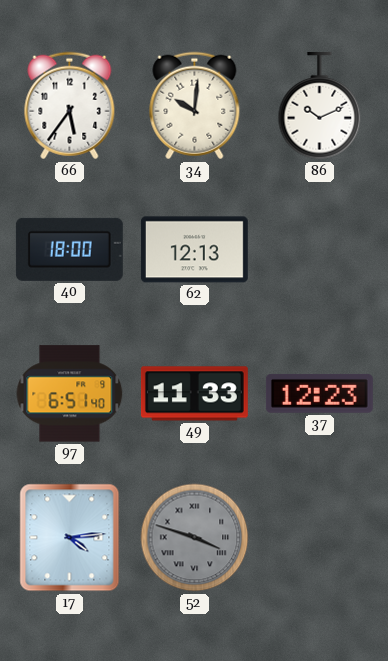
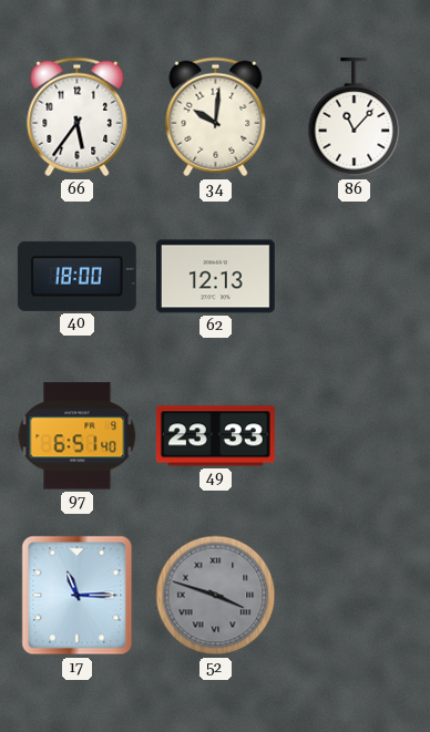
86: 10:11 -> 11:07 (355, 117)
49: 11:33 -> 23:33 (215, 436)
37: 12:23 -> none (319, 393)
17: 4:14 -> 11:15 (78, 596)
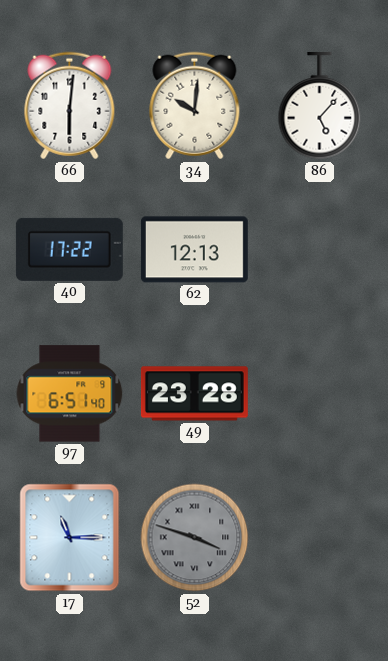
66: 5:36 -> 6:01 (70, 106)
86: 11:07 -> 5:07 (320, 106)
40: 18:00 -> 17:22 (69, 249)
49: 23:33 -> 23:28 (194, 394)
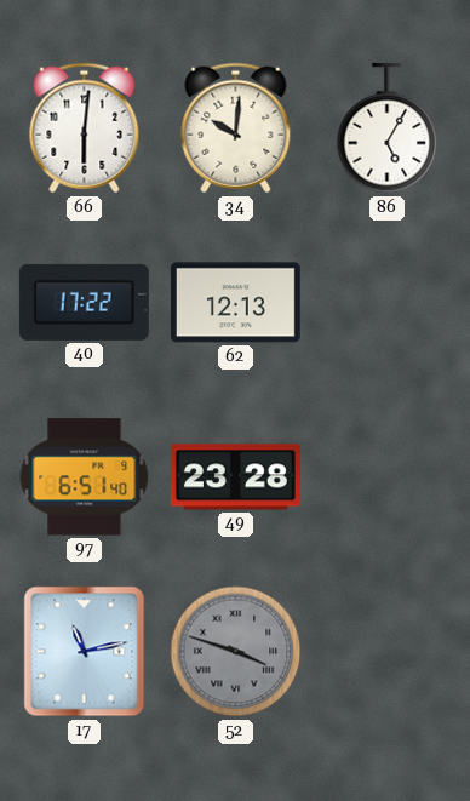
86: 5:07 -> 5:05 (388, 128)
17: 11:15 -> 11:13 (85, 652)
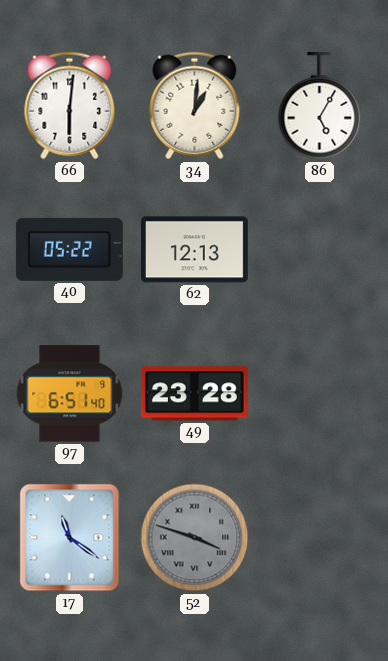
34: 10:01 -> 1:01 (195, 106)
40: 17:22 -> 05:22 (69, 249)
17: 11:13 -> 11:21 (70, 538)
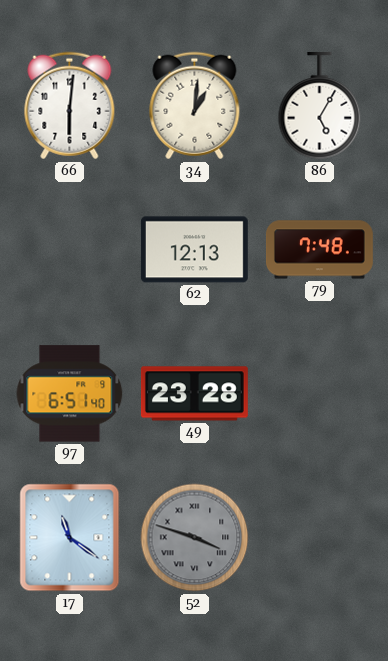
40: 05:22 -> none (69, 249)
79: none -> 7:48 (319, 250)
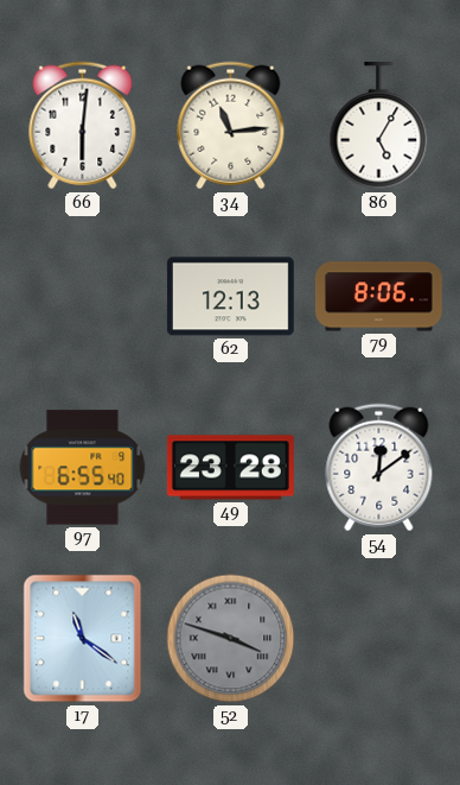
34: 1:01 -> 11:14 (231, 126)
79: 7:48 -> 8:06 (378, 297)
97: 6:51 -> 6:55 (83, 468)
54: none -> 12:09 (379, 468)
